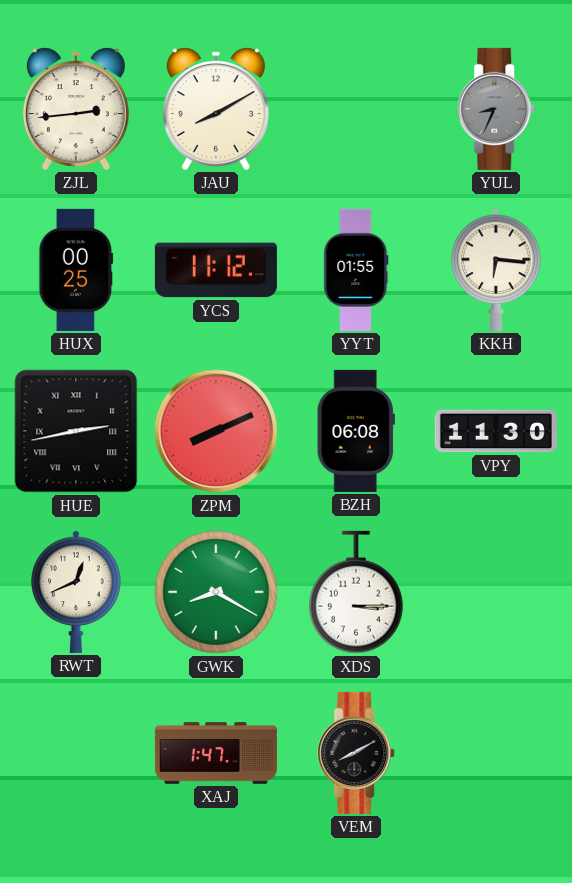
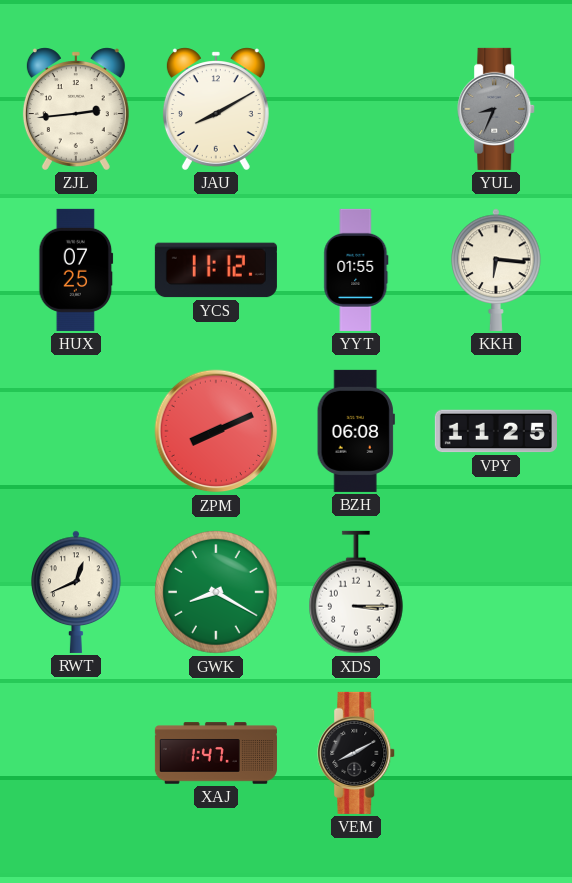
HUX: 00:25 -> 07:25 (76, 270)
HUE: 2:43 -> none (76, 431)
VPY: 11:30 -> 11:25 (496, 431)
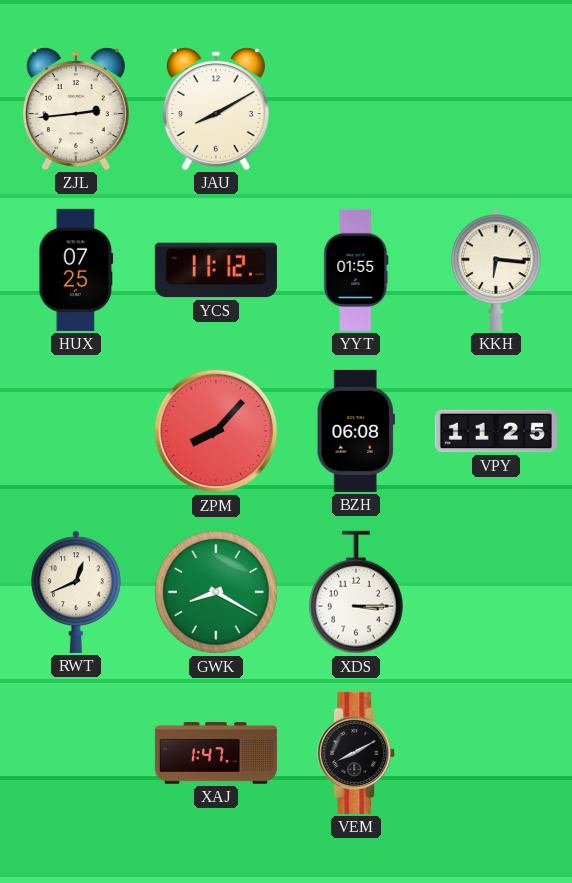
YUL: 8:34 -> none (497, 109)
ZPM: 8:11 -> 8:07 (216, 431)
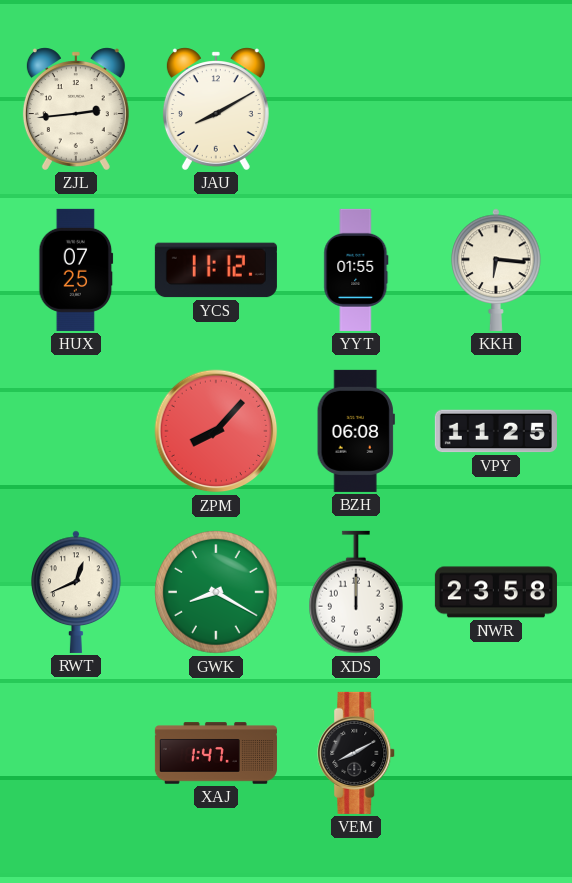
XDS: 3:15 -> 12:00 (357, 592)
NWR: none -> 23:58 (496, 592)
